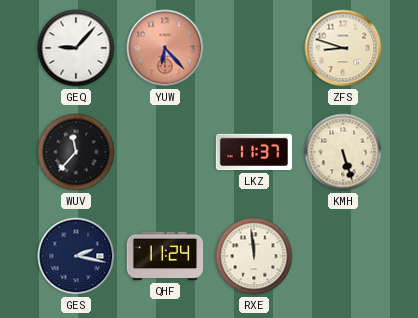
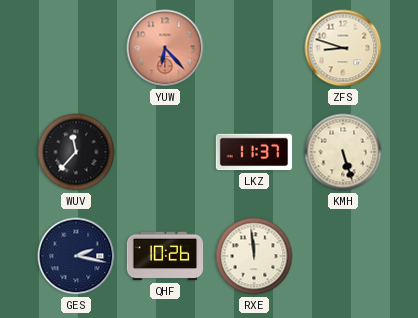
GEQ: 9:07 -> none (76, 48)
QHF: 11:24 -> 10:26 (165, 256)
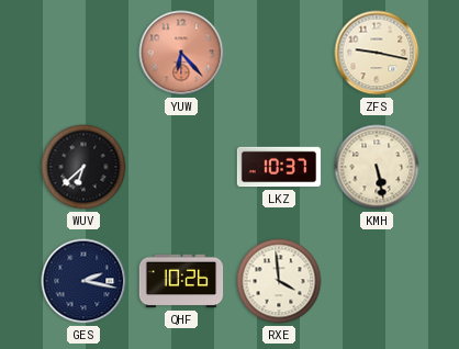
ZFS: 8:48 -> 9:17 (377, 53)
WUV: 11:37 -> 6:38 (83, 167)
LKZ: 11:37 -> 10:37 (279, 167)
KMH: 5:27 -> 5:28 (377, 167)
RXE: 11:59 -> 3:59 (279, 281)
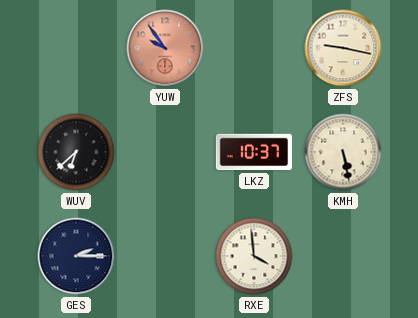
YUW: 6:23 -> 9:54 (165, 48)
GES: 2:17 -> 2:15 (76, 256)
QHF: 10:26 -> none (181, 281)
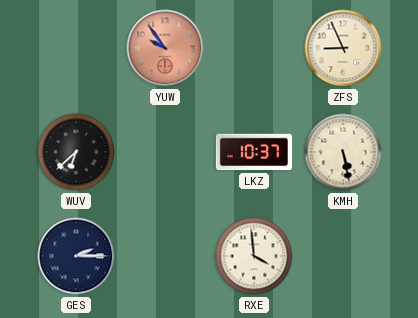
ZFS: 9:17 -> 8:56 (343, 48)
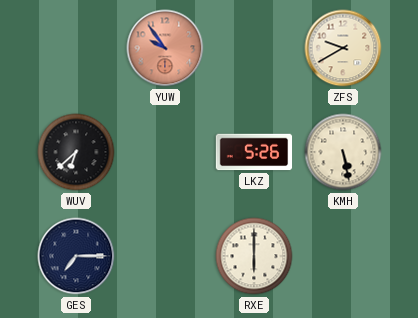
ZFS: 8:56 -> 9:40 (343, 48)
LKZ: 10:37 -> 5:26 (254, 152)
GES: 2:15 -> 7:15 (76, 256)
RXE: 3:59 -> 6:00 (254, 256)
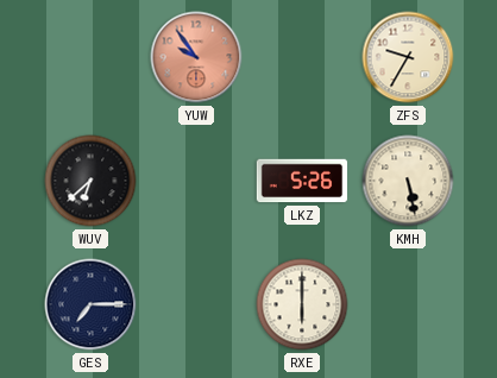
ZFS: 9:40 -> 9:35 (408, 57)
